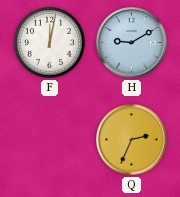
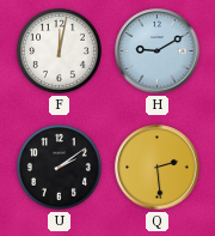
U: none -> 2:09 (59, 167)
Q: 2:34 -> 2:29 (158, 168)
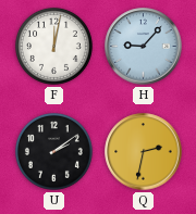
H: 9:10 -> 9:07 (144, 47)
Q: 2:29 -> 2:32 (144, 152)
